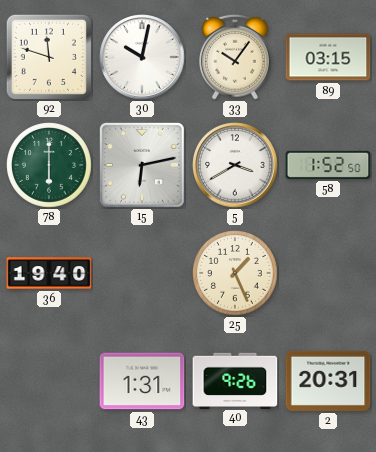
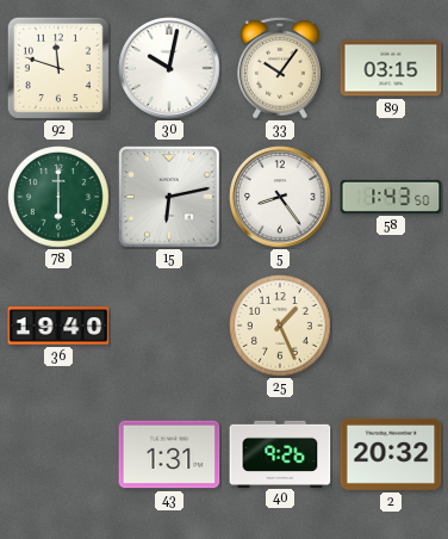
5: 3:40 -> 8:24 (280, 197)
58: 1:52 -> 1:43 (391, 197)
2: 20:31 -> 20:32 (391, 454)
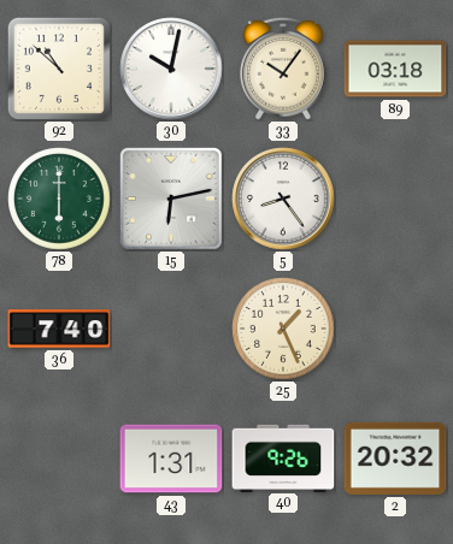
92: 11:48 -> 10:52 (59, 69)
89: 03:15 -> 03:18 (395, 69)
58: 1:43 -> none (391, 197)
36: 19:40 -> 7:40 (59, 329)
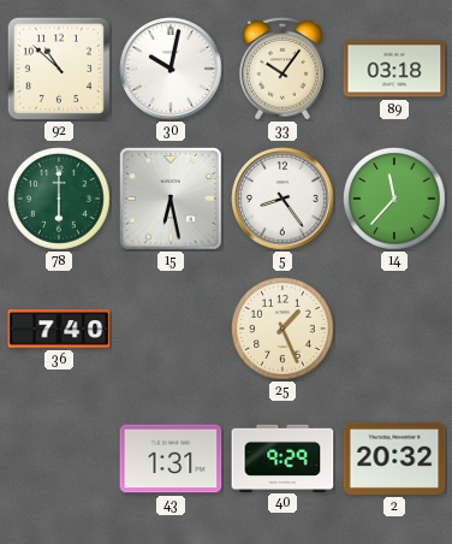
15: 6:13 -> 6:28 (171, 199)
14: none -> 11:37 (395, 200)
40: 9:26 -> 9:29 (282, 457)
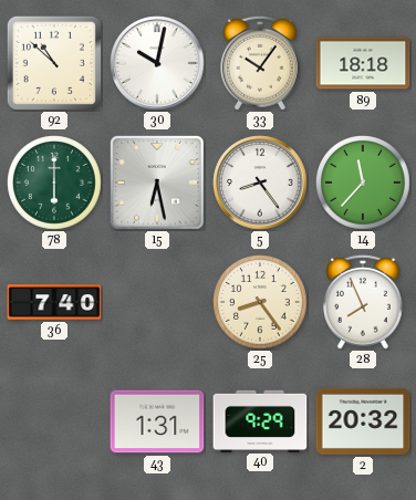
89: 03:18 -> 18:18 (363, 63)
25: 1:26 -> 8:24 (261, 303)
28: none -> 7:56 (364, 302)
